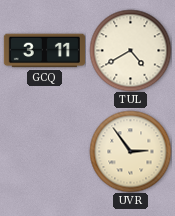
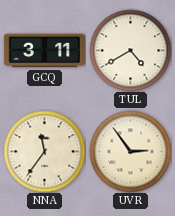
NNA: none -> 11:36 (44, 151)
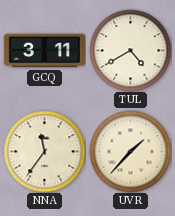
UVR: 2:54 -> 1:37 (130, 151)
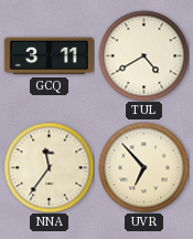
UVR: 1:37 -> 6:53 (143, 167)
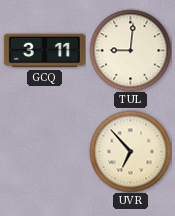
TUL: 4:40 -> 9:01 (130, 50)
NNA: 11:36 -> none (49, 167)
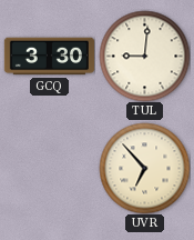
GCQ: 3:11 -> 3:30 (49, 57)
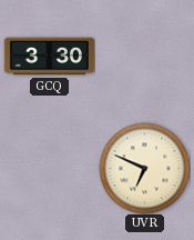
TUL: 9:01 -> none (144, 56)
UVR: 6:53 -> 6:49 (144, 168)
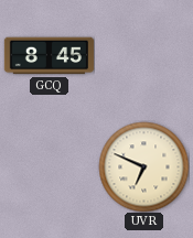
GCQ: 3:30 -> 8:45 (49, 56)
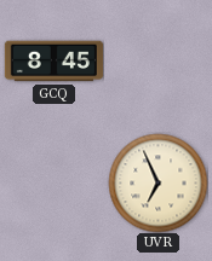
UVR: 6:49 -> 6:56 (157, 182)
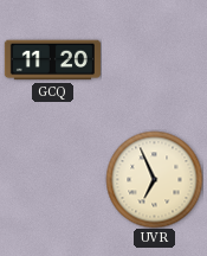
GCQ: 8:45 -> 11:20 (52, 60)
